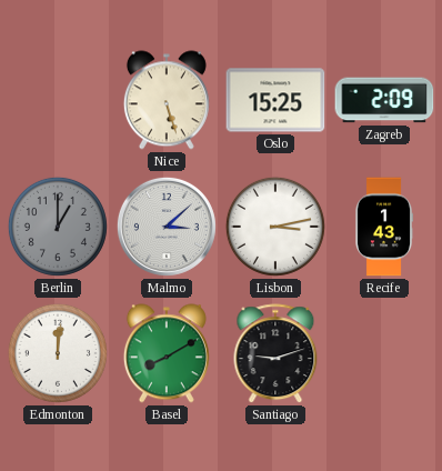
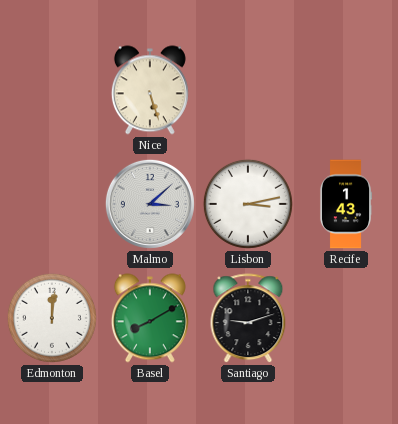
Oslo: 15:25 -> none (275, 100)
Zagreb: 2:09 -> none (384, 100)
Berlin: 1:00 -> none (58, 227)
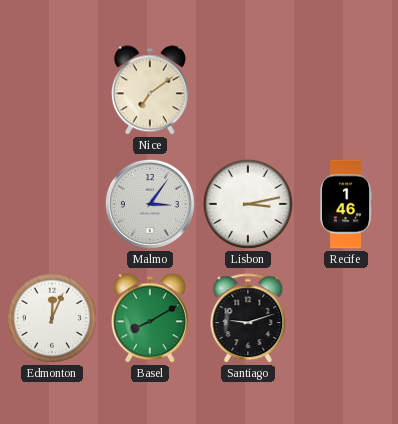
Nice: 5:27 -> 7:09 (150, 90)
Malmo: 3:08 -> 3:06 (150, 204)
Recife: 1:43 -> 1:46 (346, 204)
Edmonton: 12:01 -> 12:04 (52, 318)
